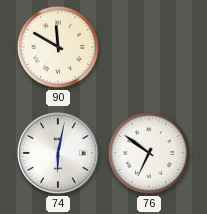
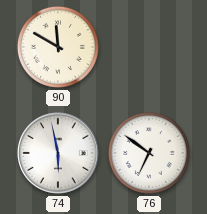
74: 6:02 -> 5:58 (59, 154)
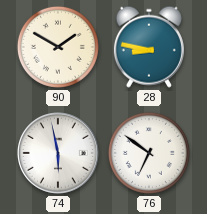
90: 11:50 -> 1:50 (58, 47)
28: none -> 8:47 (149, 47)
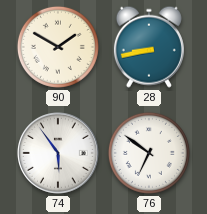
28: 8:47 -> 8:43 (149, 47)
74: 5:58 -> 5:54 (59, 154)
